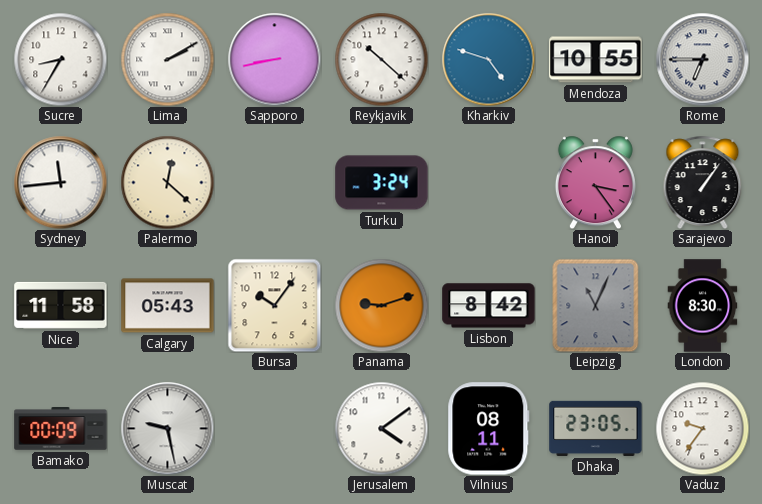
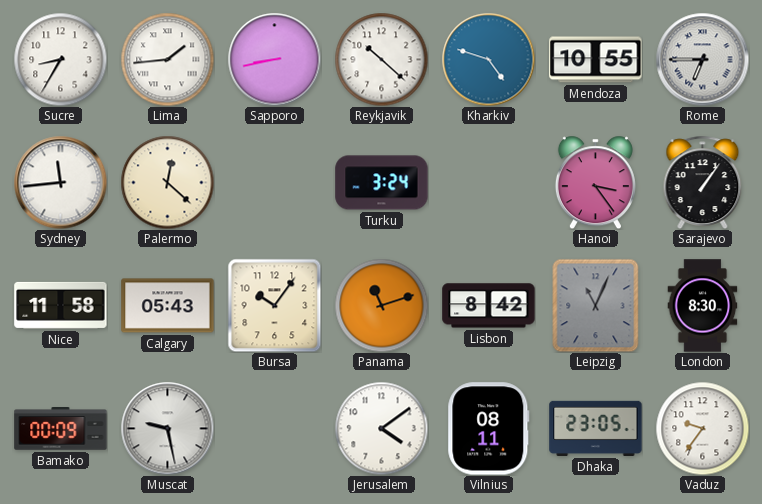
Lima: 2:10 -> 1:44 (167, 59)
Panama: 9:12 -> 11:12 (381, 305)
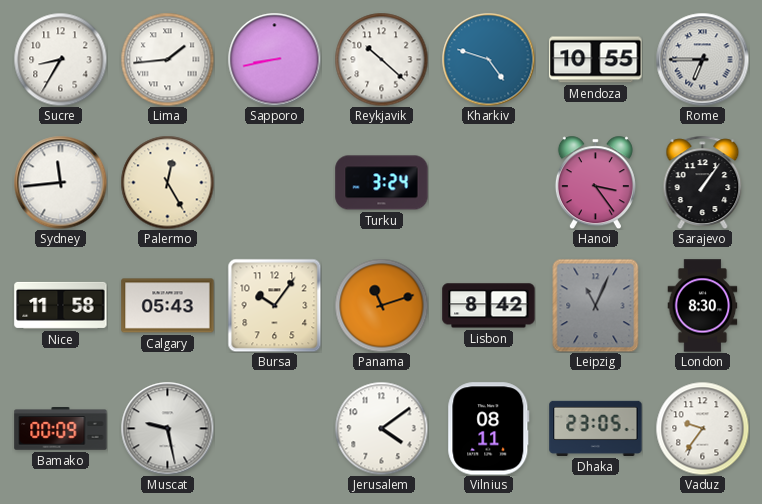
Palermo: 12:22 -> 12:25 (167, 182)
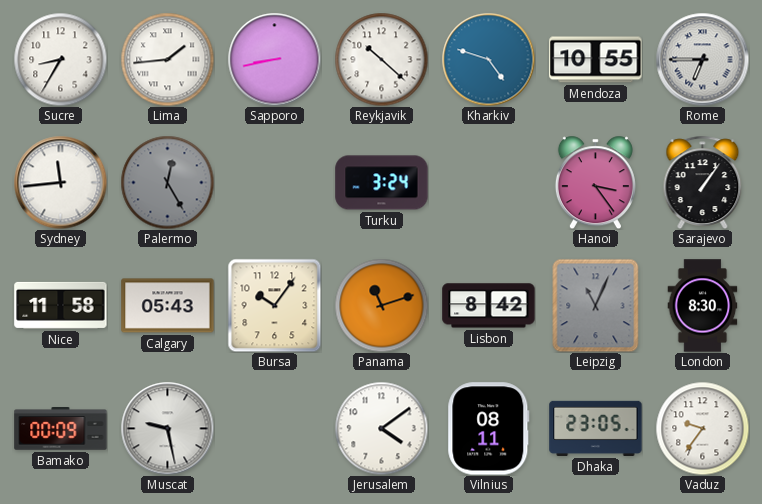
Palermo dial: cream -> grey (167, 182)
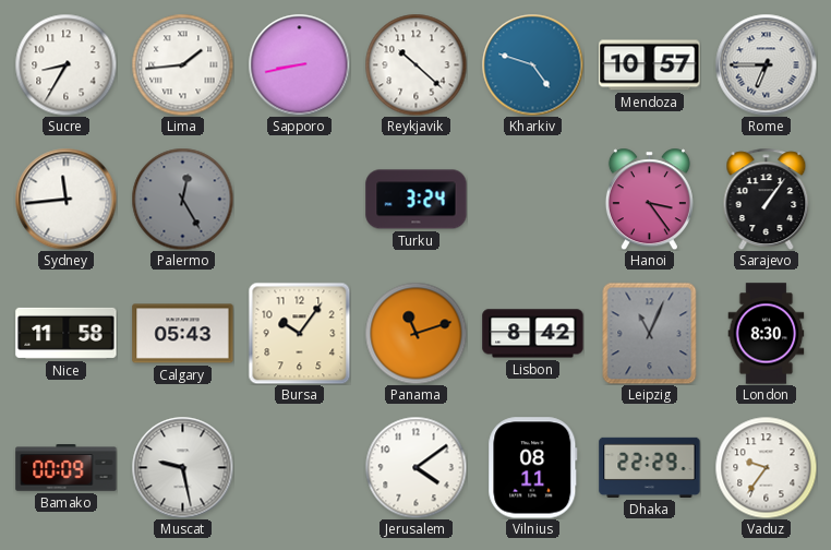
Mendoza: 10:55 -> 10:57 (650, 65)
Dhaka: 23:05 -> 22:29 (650, 467)
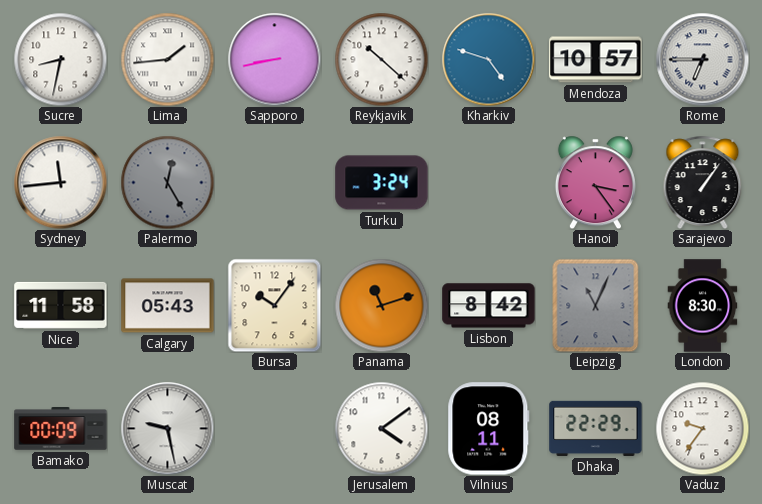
Sucre: 8:35 -> 8:32 (60, 59)
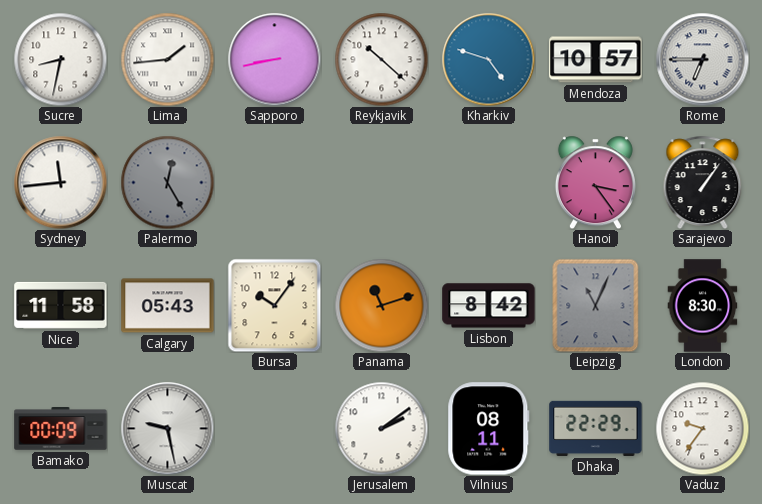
Turku: 3:24 -> none (382, 183)
Jerusalem: 4:09 -> 2:09 (381, 428)
